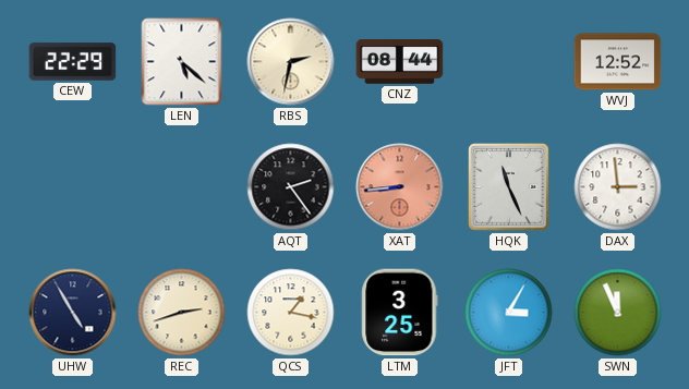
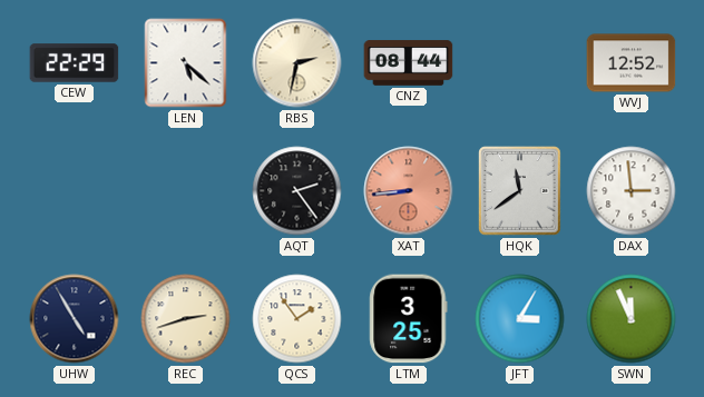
HQK: 11:26 -> 11:39 (520, 191)
QCS: 1:17 -> 1:54 (297, 319)
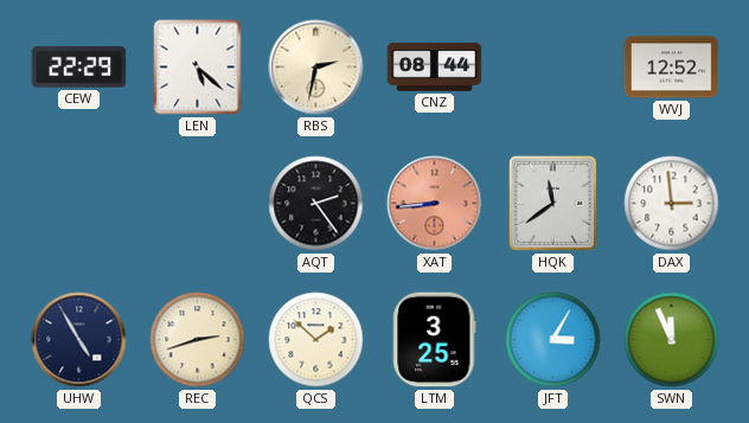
QCS: 1:54 -> 1:52 (316, 340)
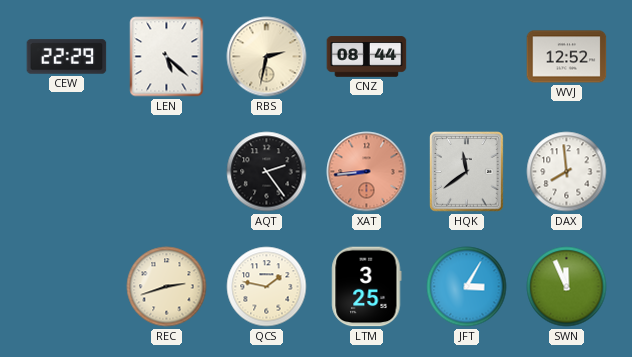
DAX: 2:59 -> 7:59 (567, 172)
UHW: 4:55 -> none (79, 340)
QCS: 1:52 -> 1:47 (267, 287)
